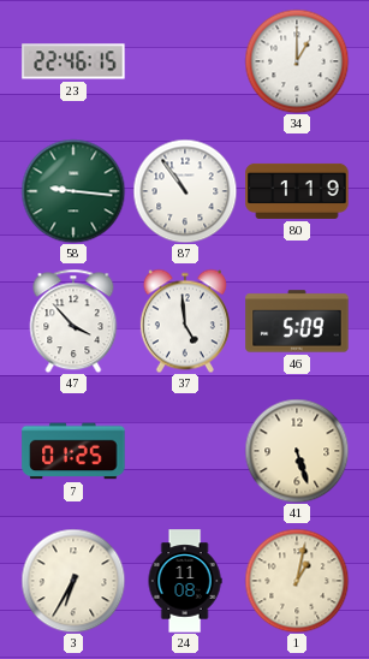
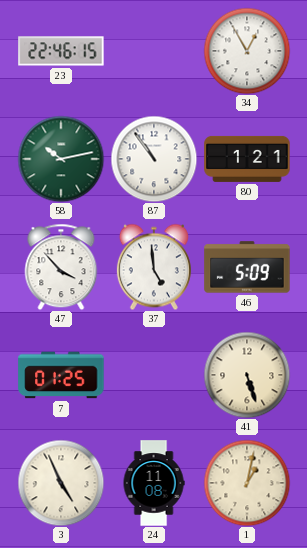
34: 1:00 -> 12:55 (247, 51)
58: 9:16 -> 10:13 (61, 159)
80: 1:19 -> 1:21 (247, 159)
3: 6:35 -> 4:56 (61, 483)
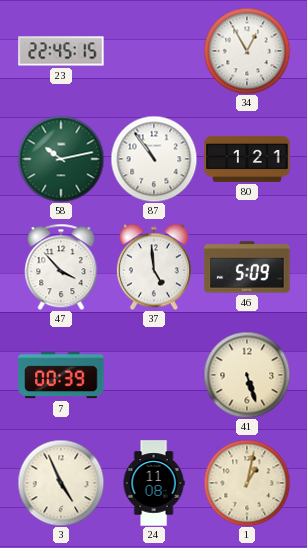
23: 22:46 -> 22:45 (61, 51)
7: 01:25 -> 00:39 (61, 375)
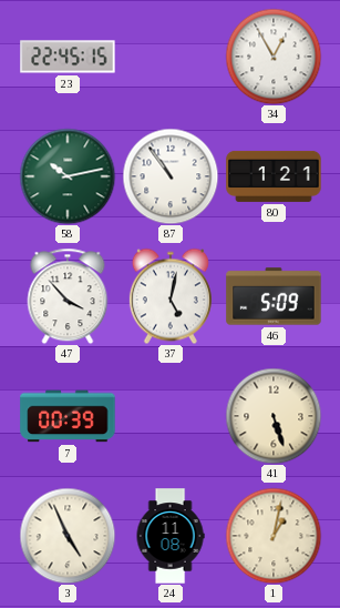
37: 4:59 -> 5:02 (171, 296)
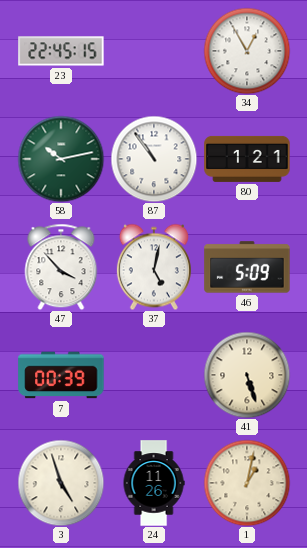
3: 4:56 -> 4:57 (61, 483)
24: 11:08 -> 11:26 (154, 483)
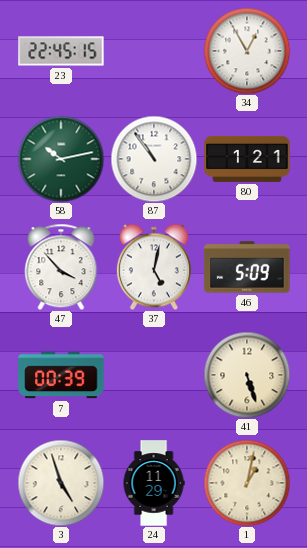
24: 11:26 -> 11:29 (154, 483)
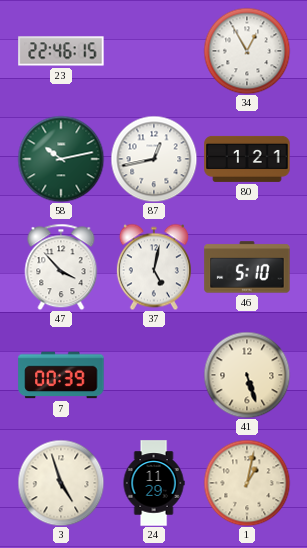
23: 22:45 -> 22:46 (61, 51)
87: 10:54 -> 12:43 (154, 159)
46: 5:09 -> 5:10 (247, 267)
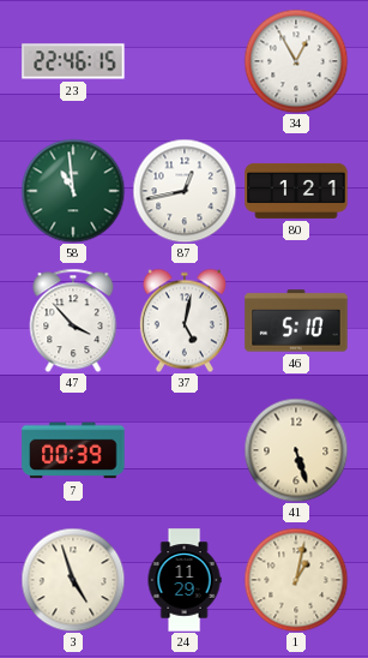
58: 10:13 -> 10:59 (73, 191)
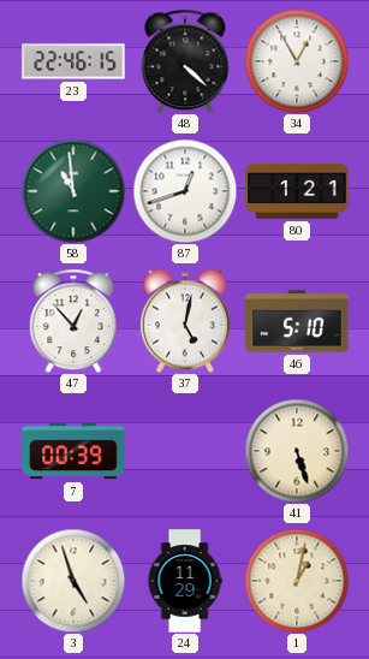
48: none -> 4:22 (185, 61)
87: 12:43 -> 12:42 (185, 191)
47: 3:53 -> 12:53 (73, 321)
